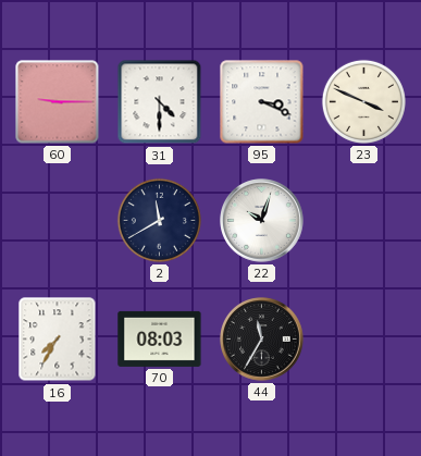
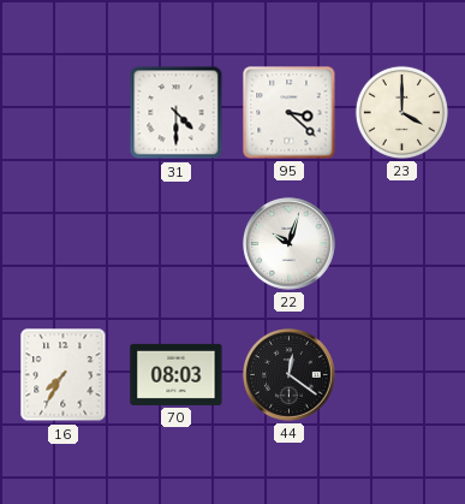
60: 9:15 -> none (58, 102)
95: 3:19 -> 3:22 (290, 113)
23: 3:49 -> 4:00 (401, 112)
2: 11:40 -> none (159, 220)
44: 11:35 -> 12:21 (290, 375)
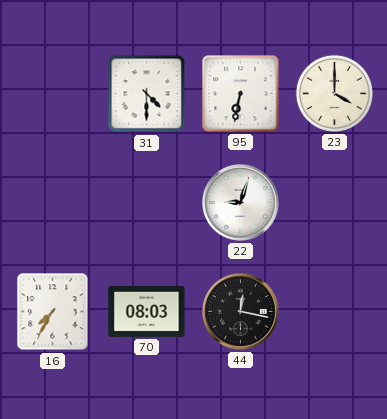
95: 3:22 -> 6:32 (241, 94)
22: 10:03 -> 9:03 (241, 203)
44: 12:21 -> 12:17 (241, 312)
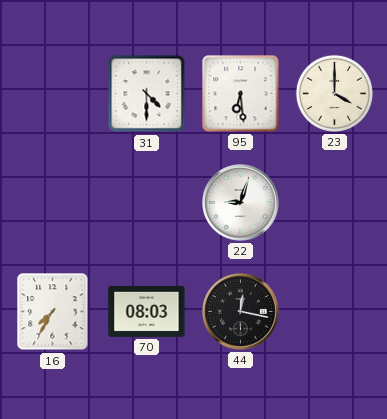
95: 6:32 -> 6:29 (241, 94)
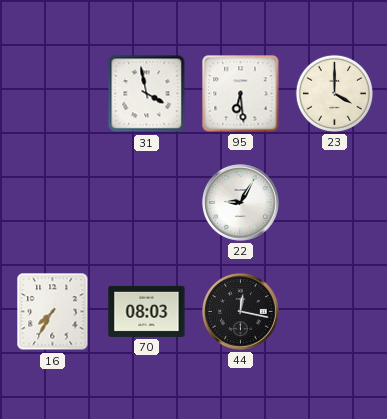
31: 4:30 -> 3:58 (147, 94)
22: 9:03 -> 9:05 (241, 203)
